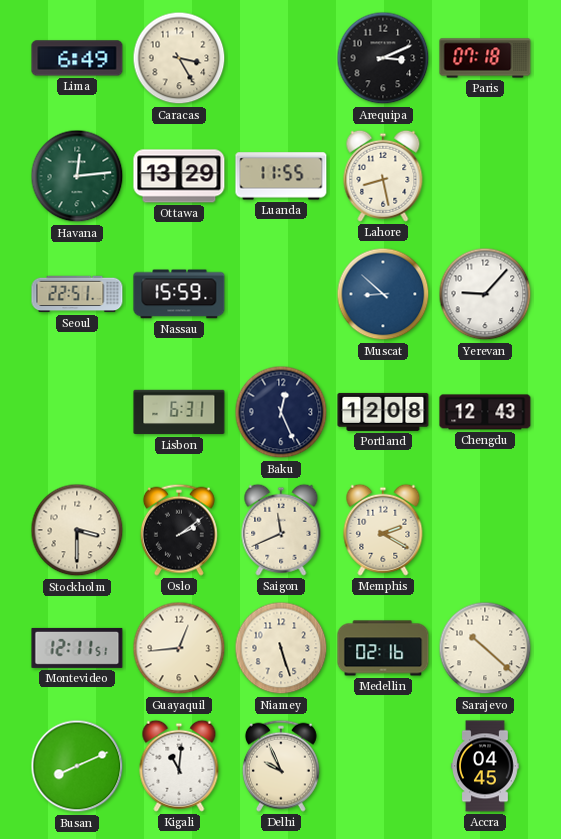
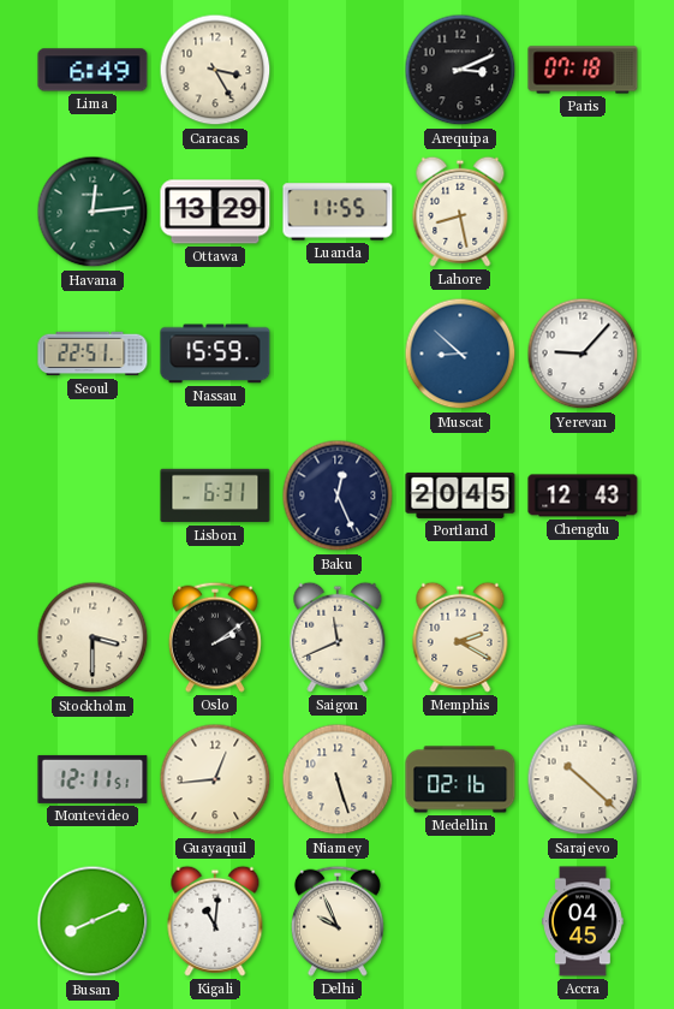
Portland: 12:08 -> 20:45 (460, 495)
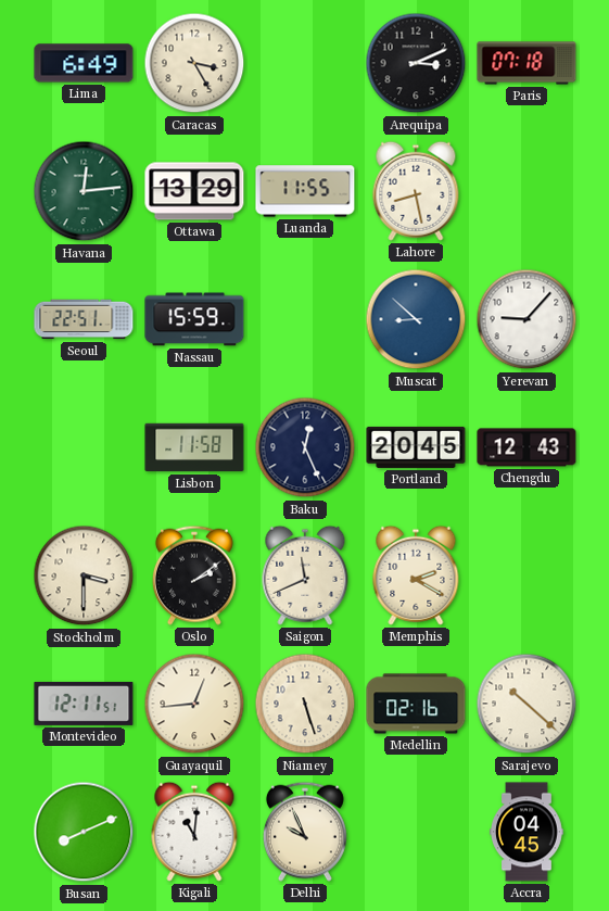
Lisbon: 6:31 -> 11:58 (194, 447)
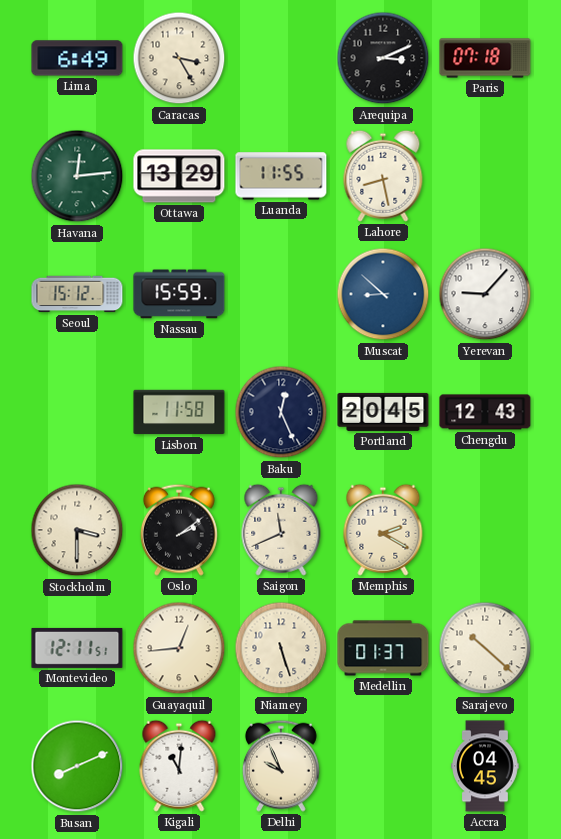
Seoul: 22:51 -> 15:12 (77, 294)
Medellin: 02:16 -> 01:37 (383, 648)
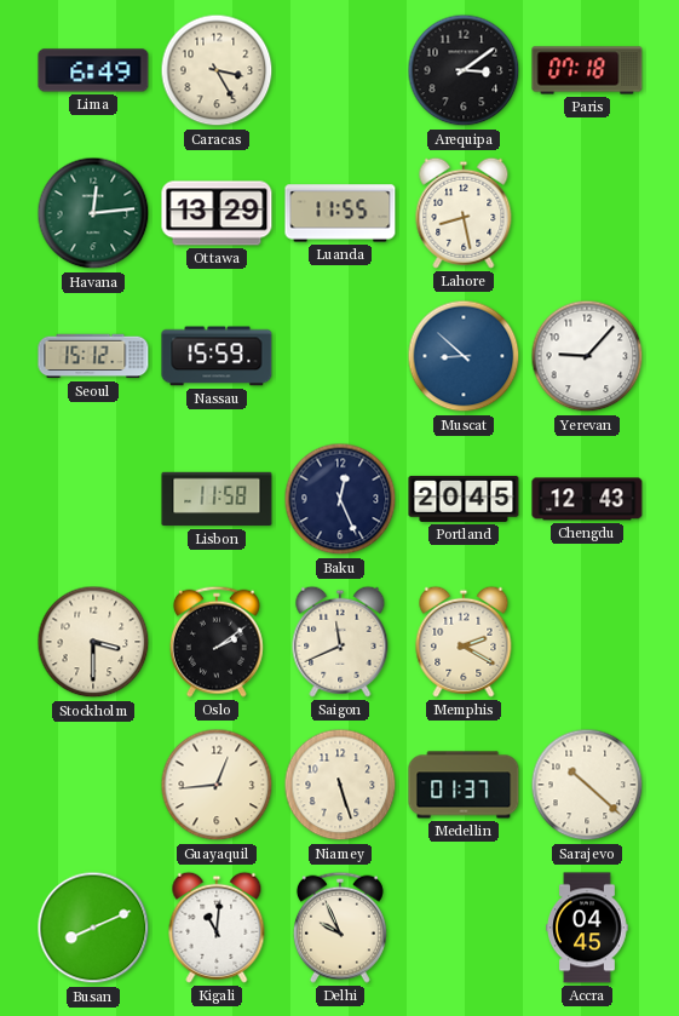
Arequipa: 3:11 -> 3:09 (464, 70)
Montevideo: 12:11 -> none (77, 648)
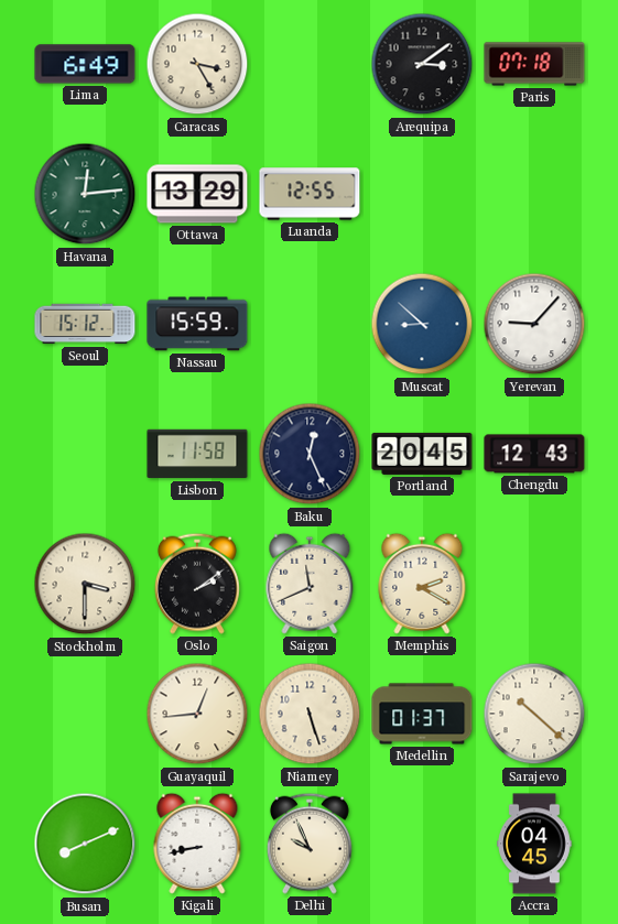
Luanda: 11:55 -> 12:55 (310, 194)
Lahore: 8:28 -> none (464, 213)
Kigali: 11:01 -> 8:43 (197, 844)
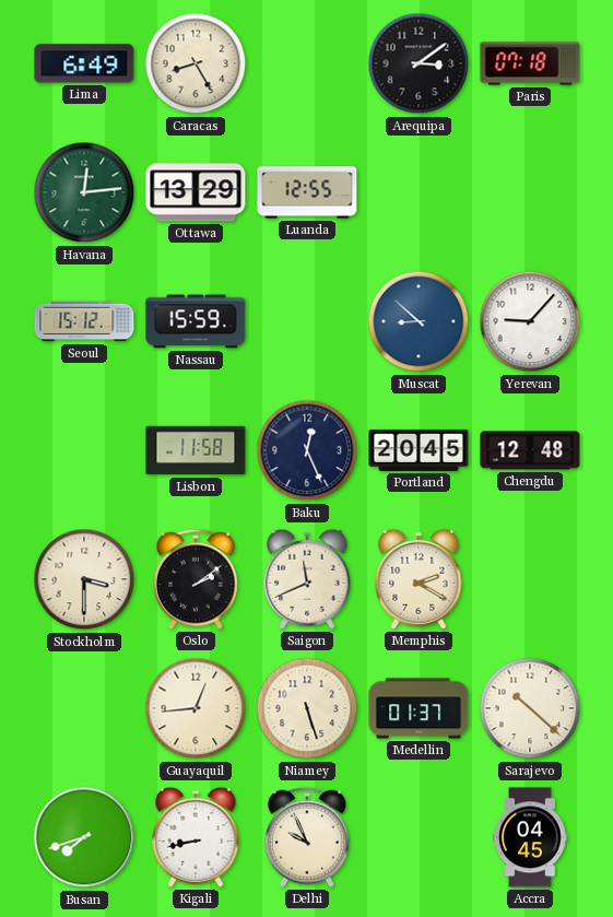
Caracas: 3:25 -> 8:25 (196, 63)
Chengdu: 12:43 -> 12:48 (530, 450)
Busan: 8:11 -> 7:42 (84, 837)
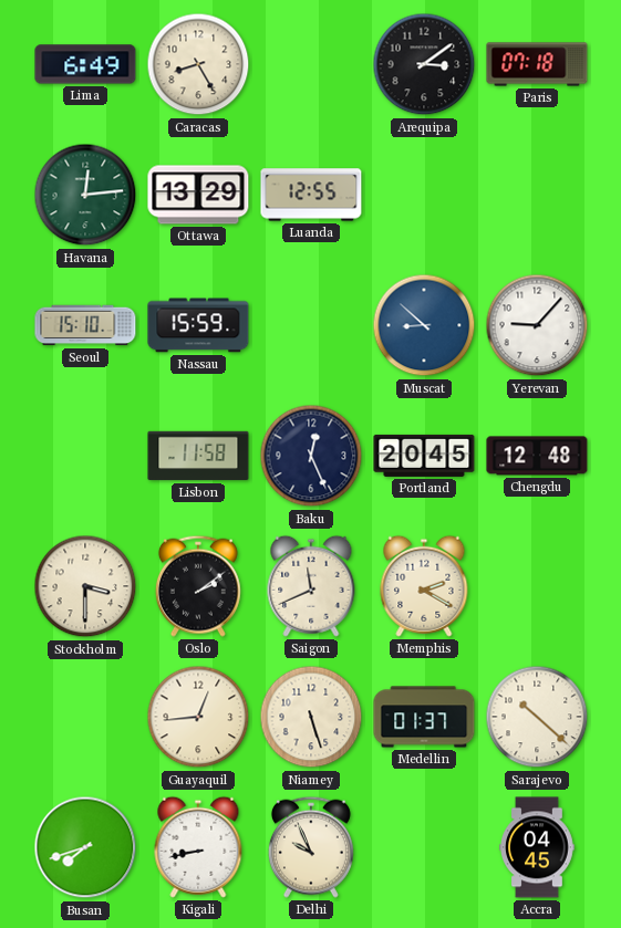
Seoul: 15:12 -> 15:10 (85, 325)
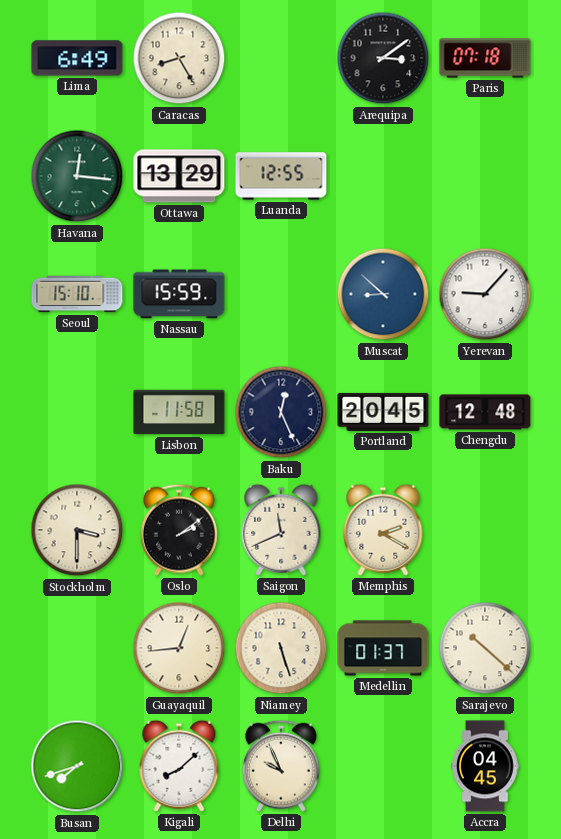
Havana: 12:14 -> 12:16 (77, 176)
Kigali: 8:43 -> 8:08 (179, 766)
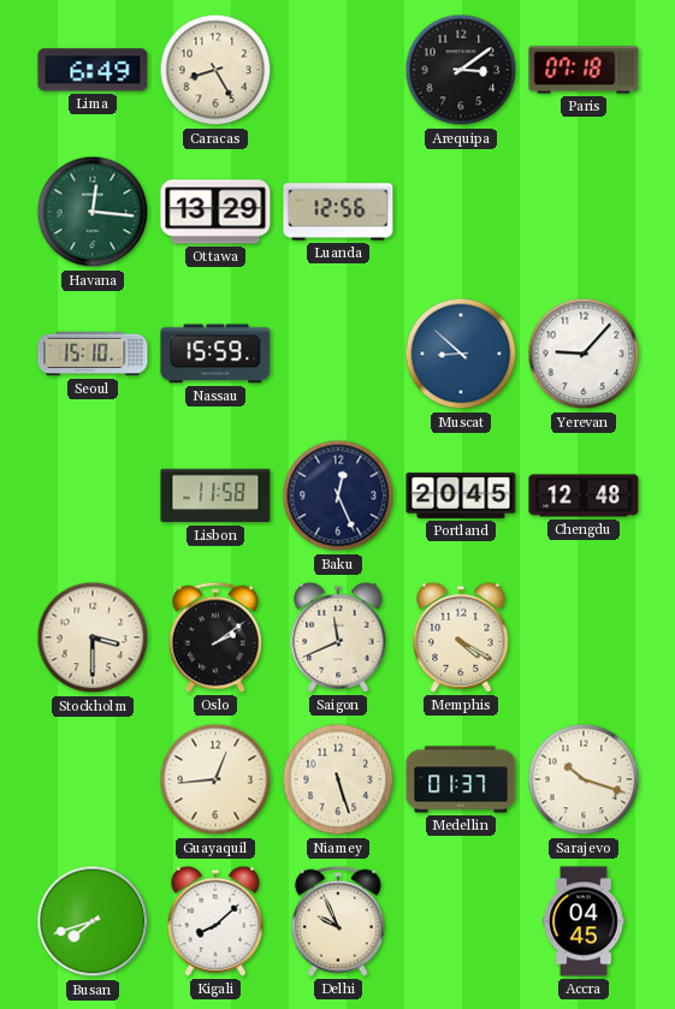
Luanda: 12:55 -> 12:56 (338, 212)
Memphis: 2:20 -> 4:20 (461, 637)
Sarajevo: 10:22 -> 10:18 (584, 779)
